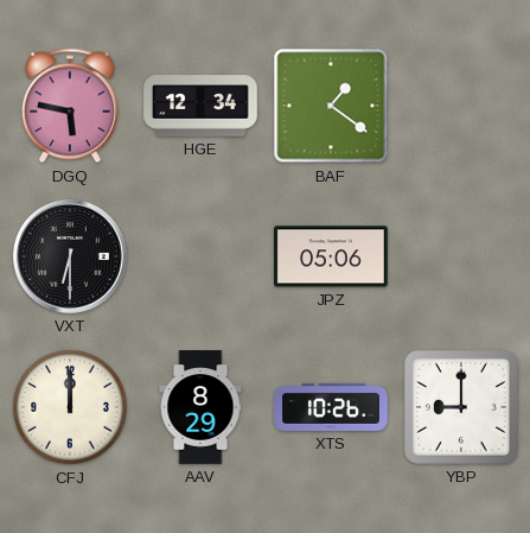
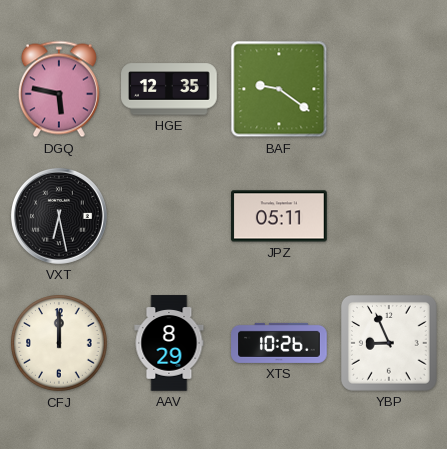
HGE: 12:34 -> 12:35 (169, 89)
BAF: 1:21 -> 9:21 (279, 89)
VXT: 6:30 -> 6:28 (59, 216)
JPZ: 05:06 -> 05:11 (279, 216)
YBP: 9:00 -> 8:56 (390, 344)
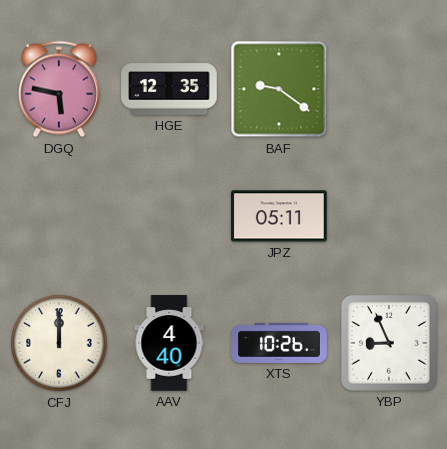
VXT: 6:28 -> none (59, 216)
AAV: 8:29 -> 4:40 (169, 343)
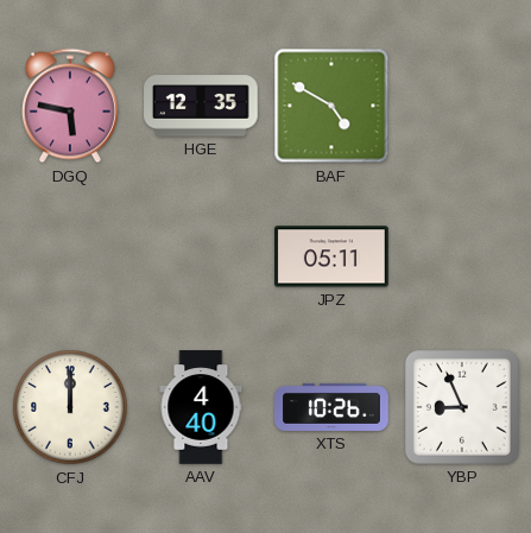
BAF: 9:21 -> 4:50 (331, 106)
